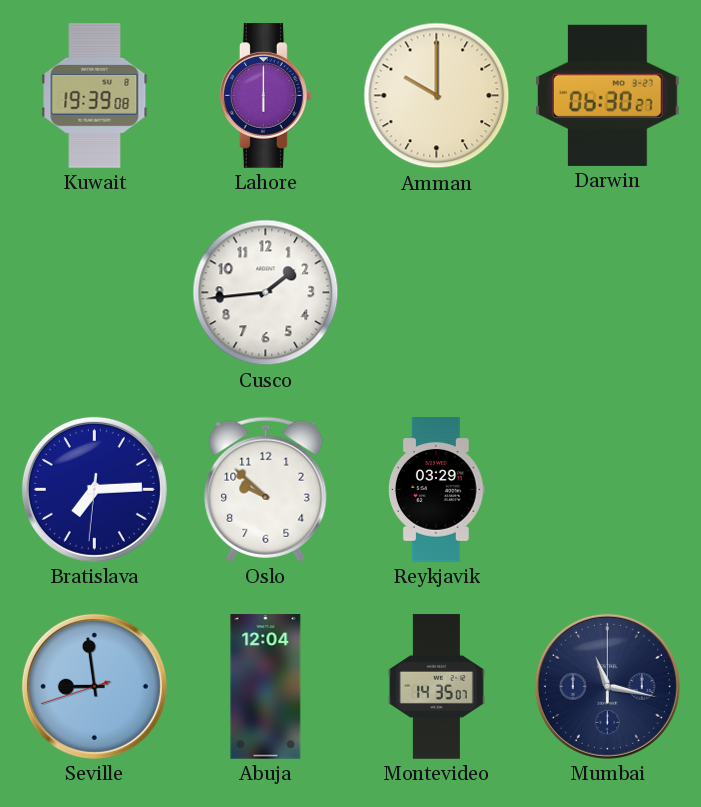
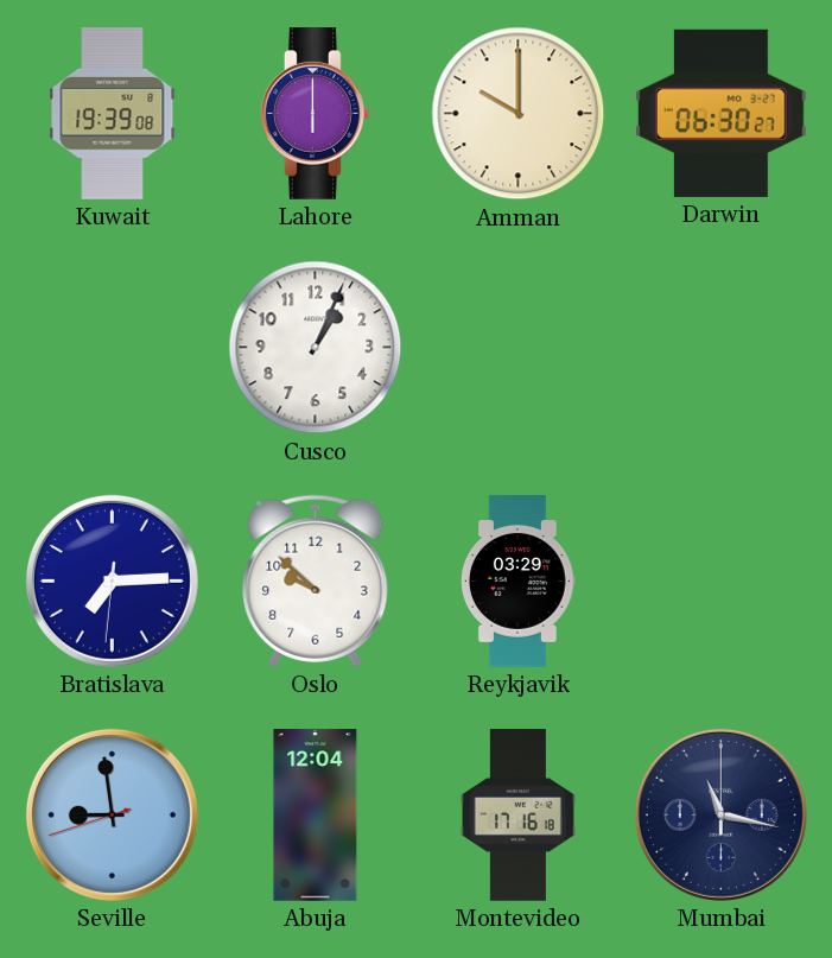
Cusco: 1:44 -> 1:04 (316, 348)
Montevideo: 14:35 -> 17:16 (517, 816)
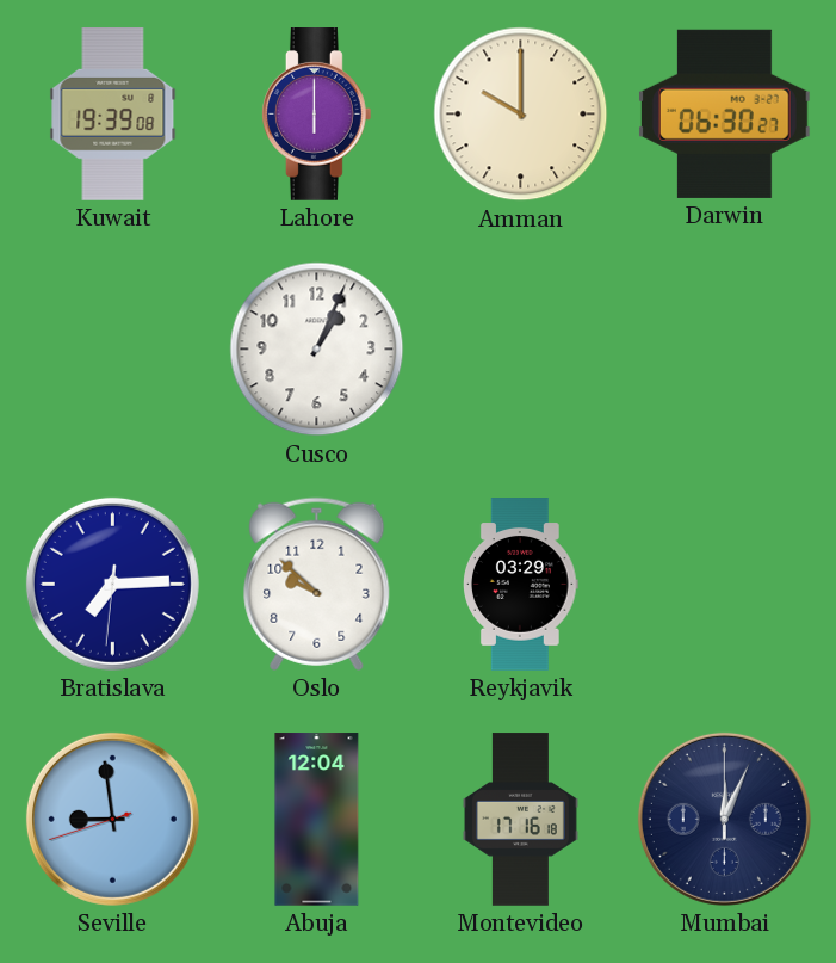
Mumbai: 11:17 -> 12:04 (724, 819)
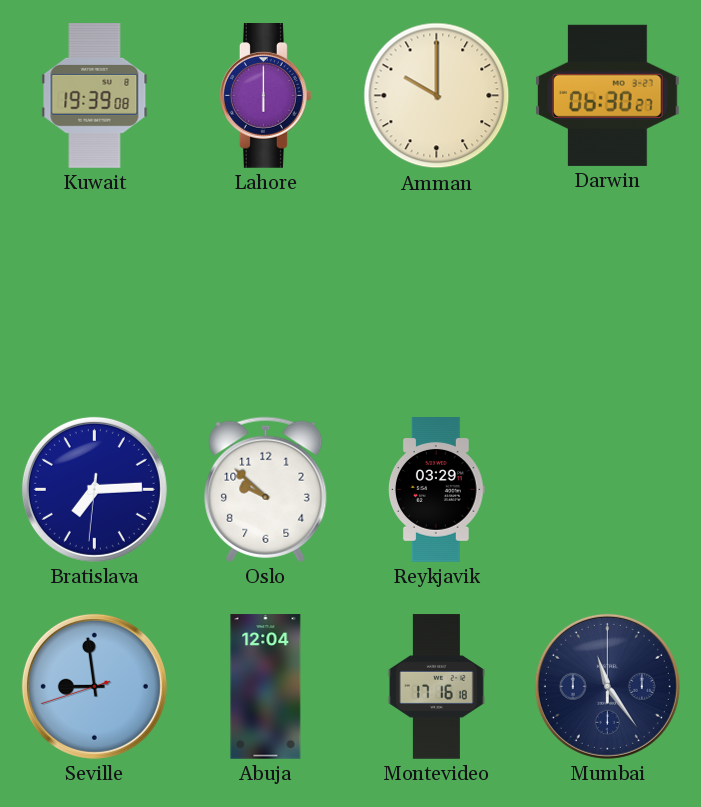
Cusco: 1:04 -> none (317, 350)
Mumbai: 12:04 -> 11:24 (607, 686)
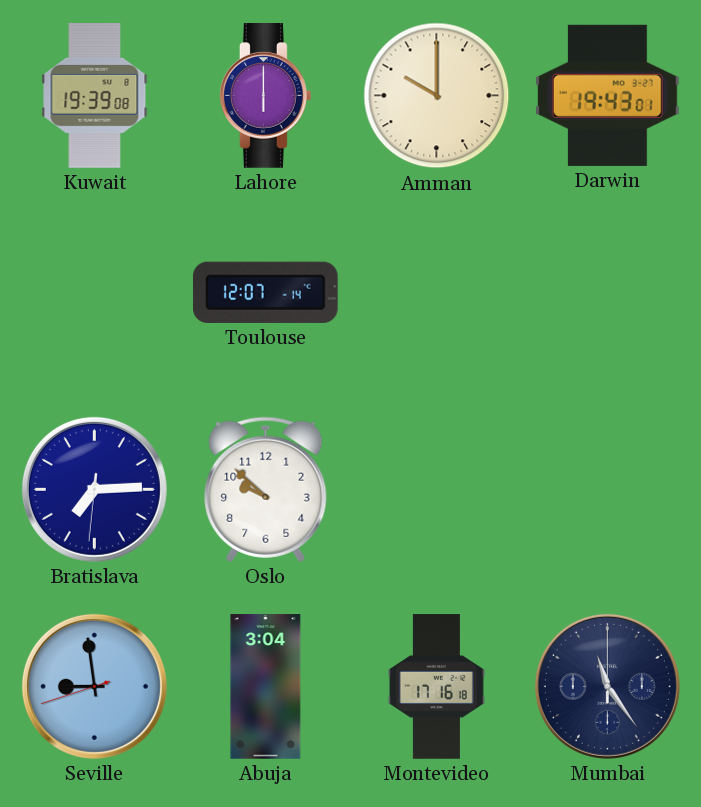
Darwin: 06:30 -> 19:43 (607, 95)
Toulouse: none -> 12:07 (265, 292)
Reykjavik: 03:29 -> none (437, 490)
Abuja: 12:04 -> 3:04 (266, 687)
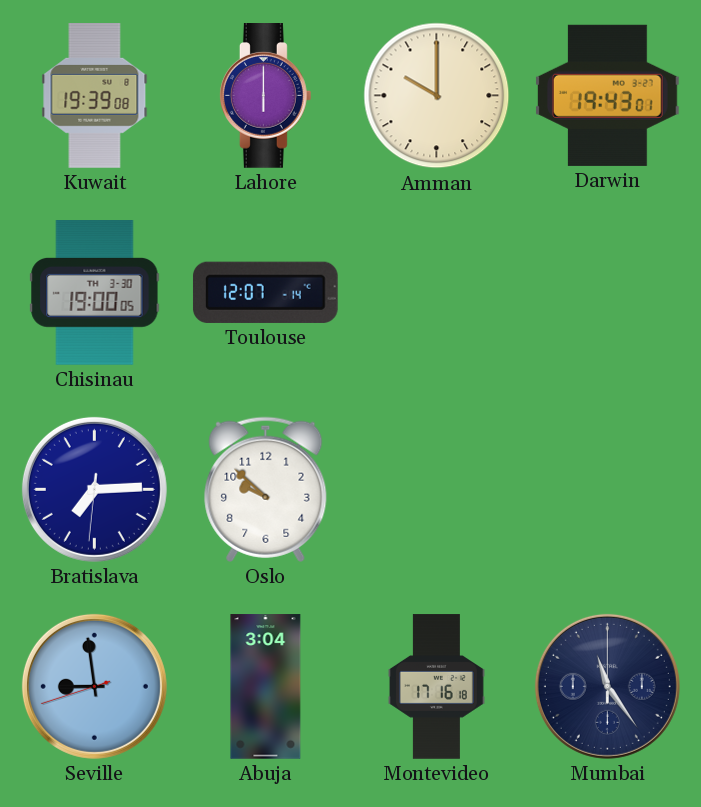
Chisinau: none -> 19:00 (95, 293)
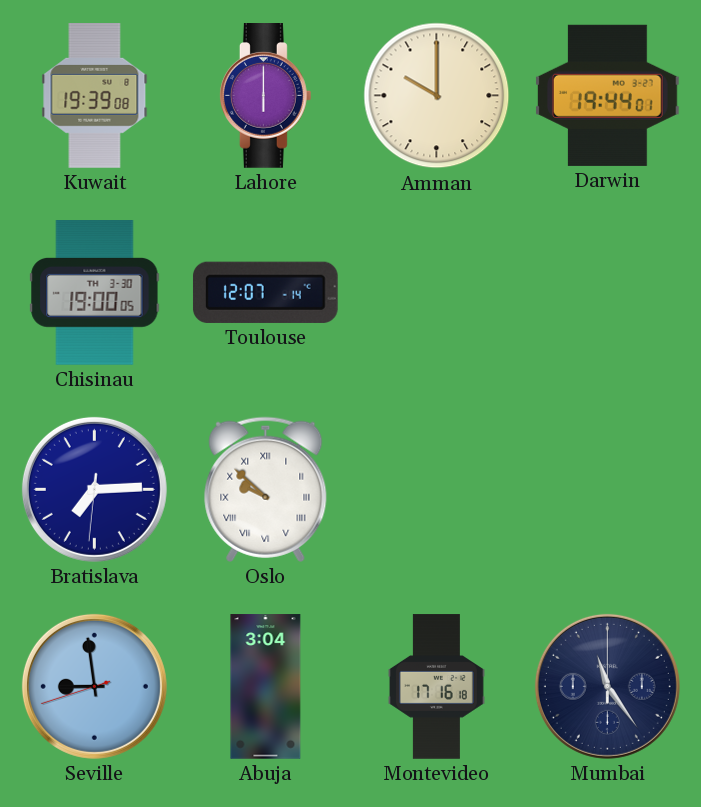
Darwin: 19:43 -> 19:44 (607, 95)
Oslo numerals: Arabic -> Roman (266, 489)
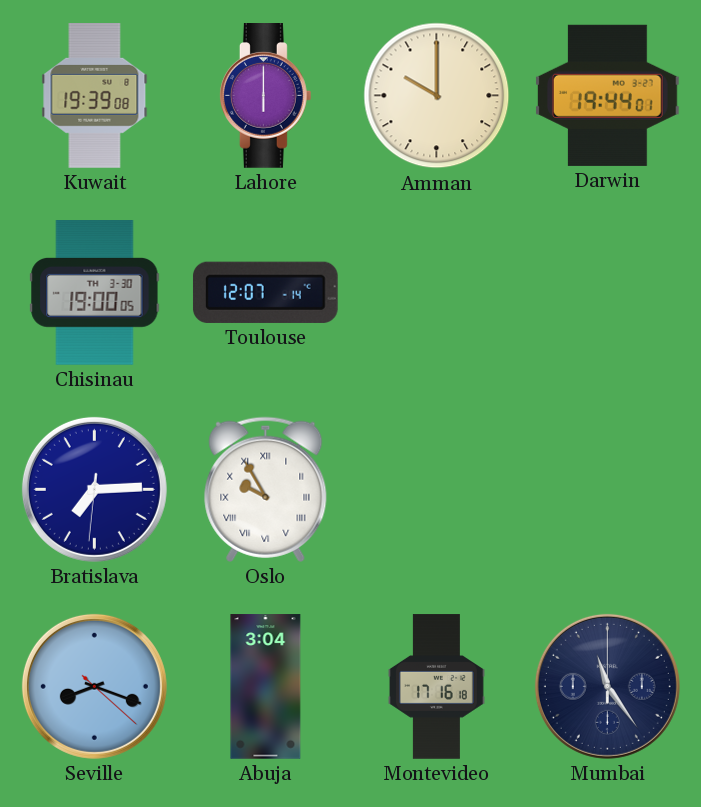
Oslo: 9:52 -> 9:55 (266, 489)
Seville: 8:58 -> 8:18 (94, 686)
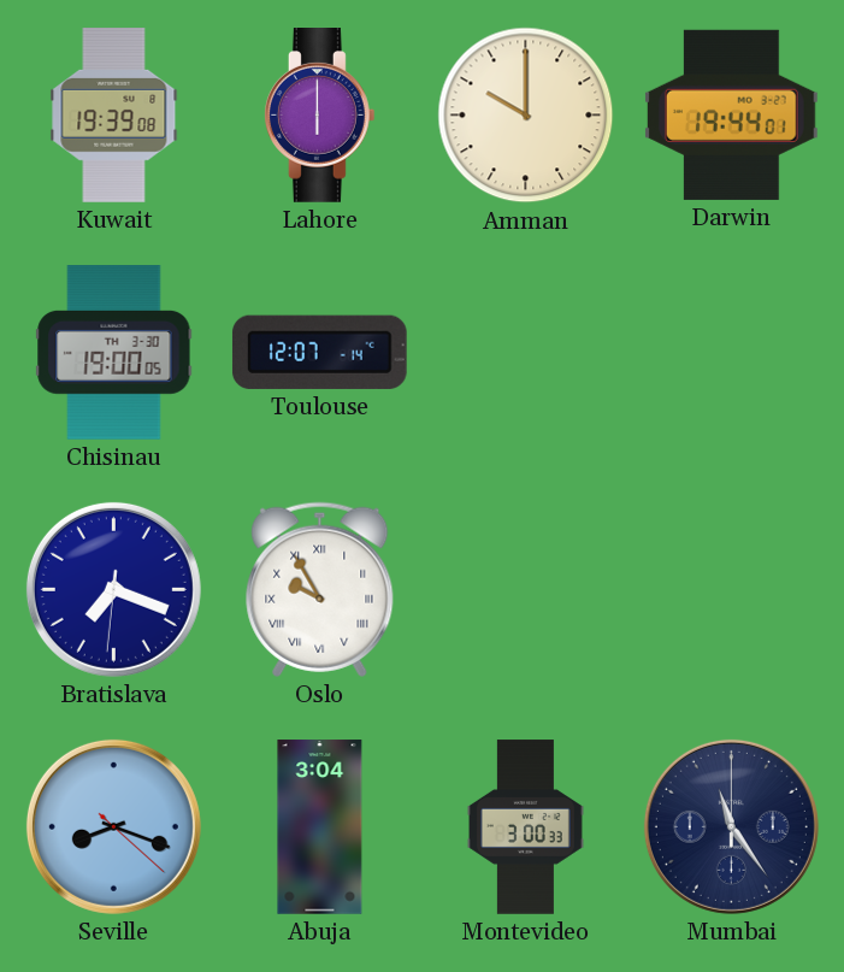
Bratislava: 7:14 -> 7:18 (113, 589)
Montevideo: 17:16 -> 3:00 (525, 827)
